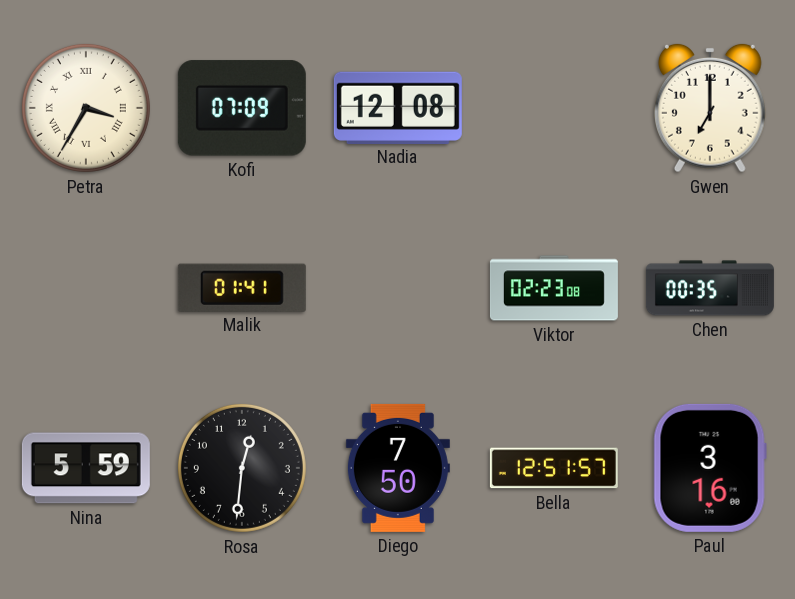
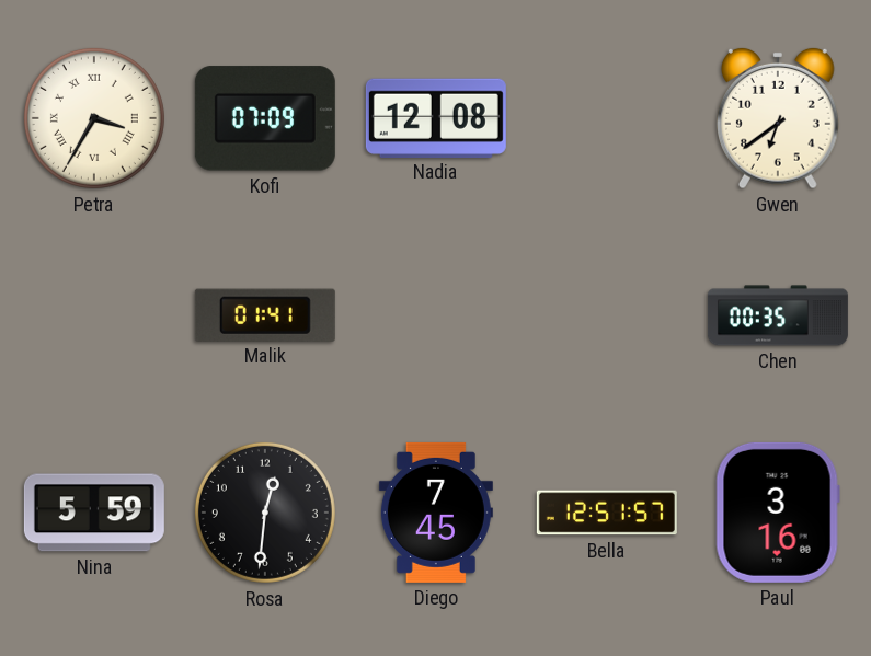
Gwen: 7:00 -> 6:39 (779, 118)
Viktor: 02:23 -> none (554, 288)
Diego: 7:50 -> 7:45 (436, 513)
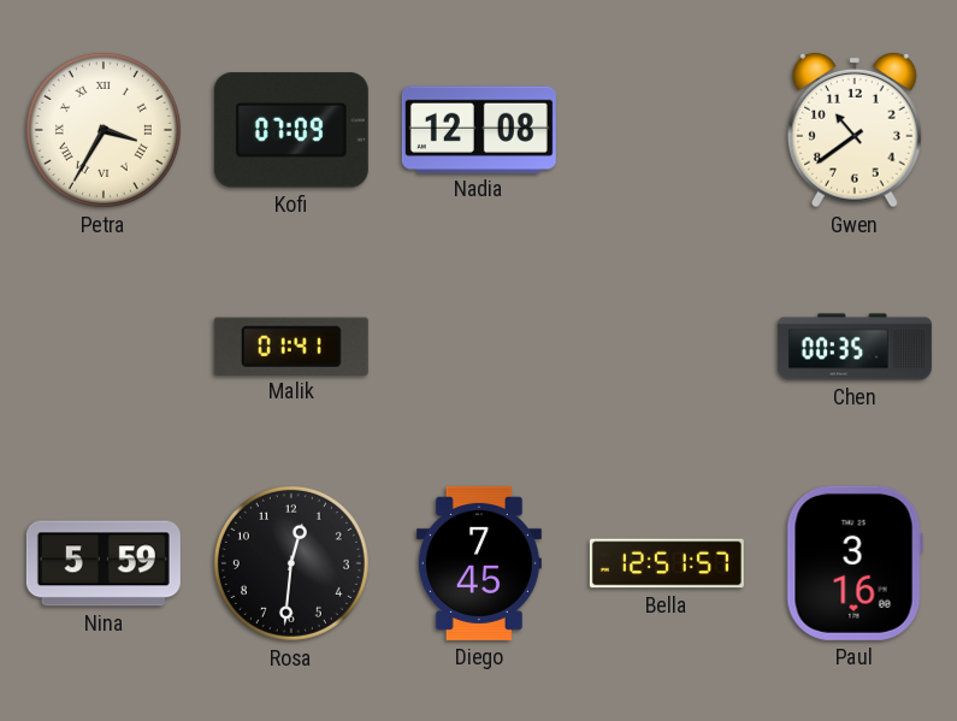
Gwen: 6:39 -> 10:39 (856, 130)
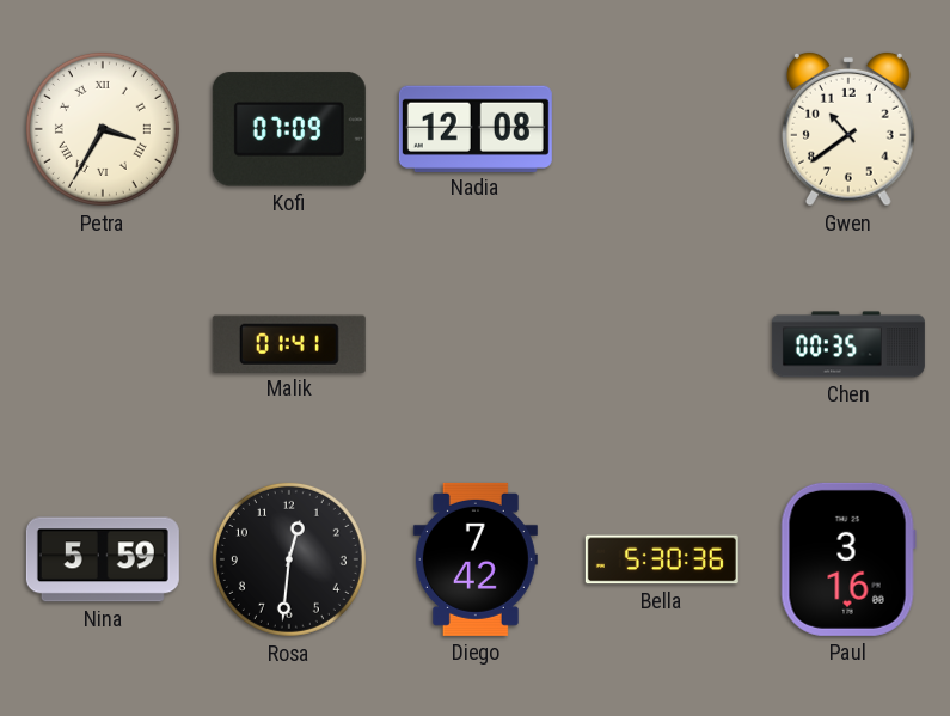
Diego: 7:45 -> 7:42 (476, 559)
Bella: 12:51 -> 5:30 (662, 559)
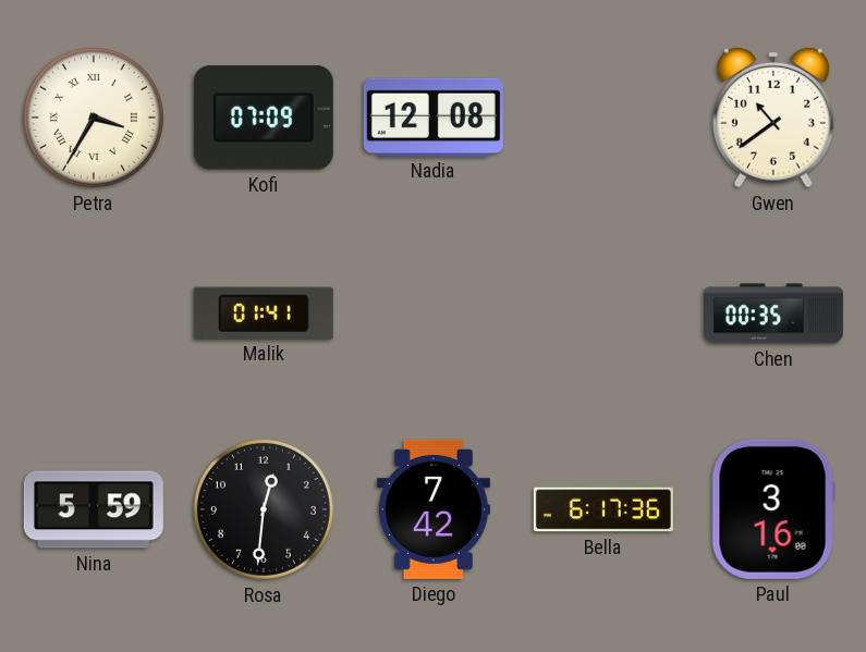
Bella: 5:30 -> 6:17 (603, 509)
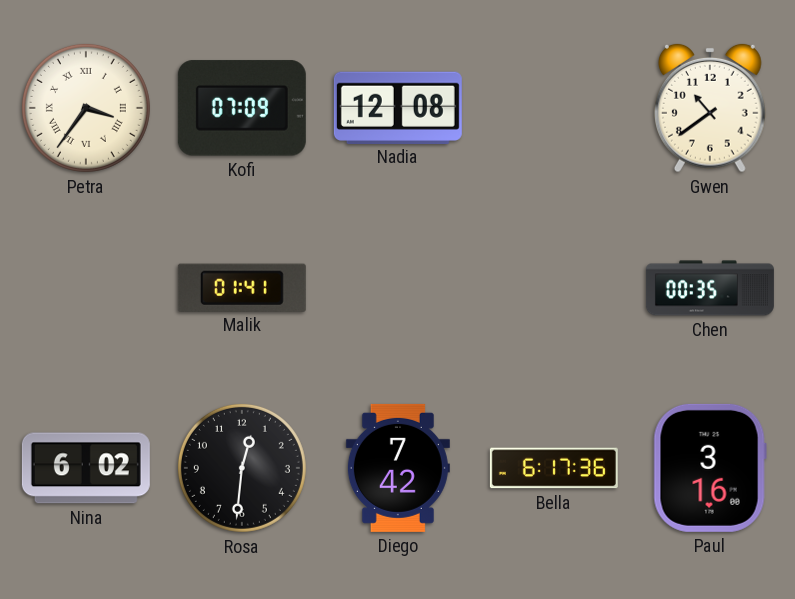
Petra: 3:35 -> 3:36 (86, 108)
Nina: 5:59 -> 6:02 (86, 468)
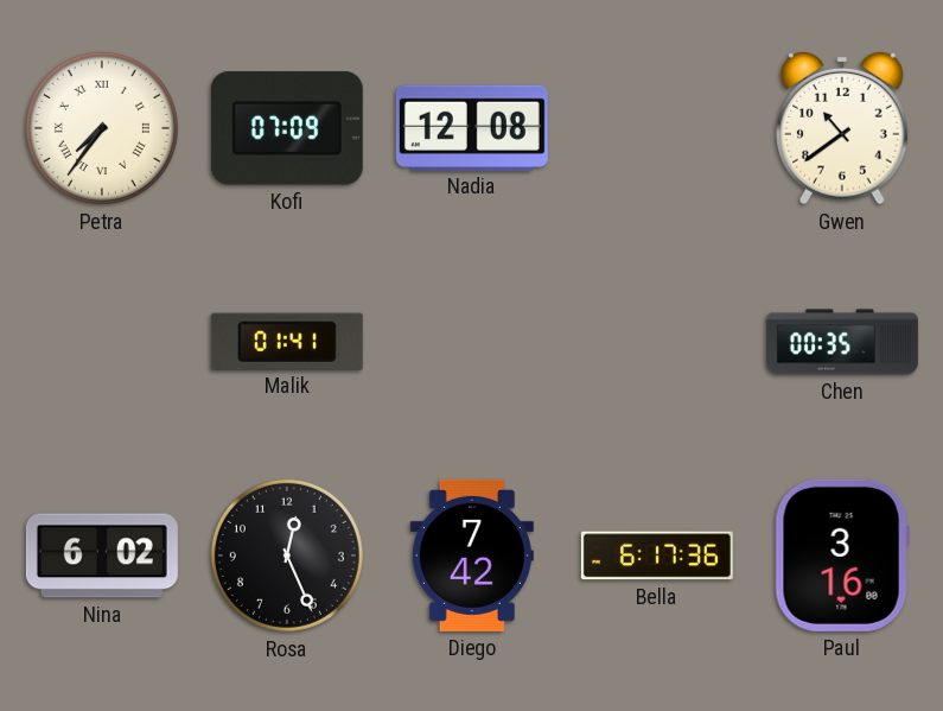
Petra: 3:36 -> 7:36 (102, 128)
Rosa: 12:31 -> 12:26 (287, 556)
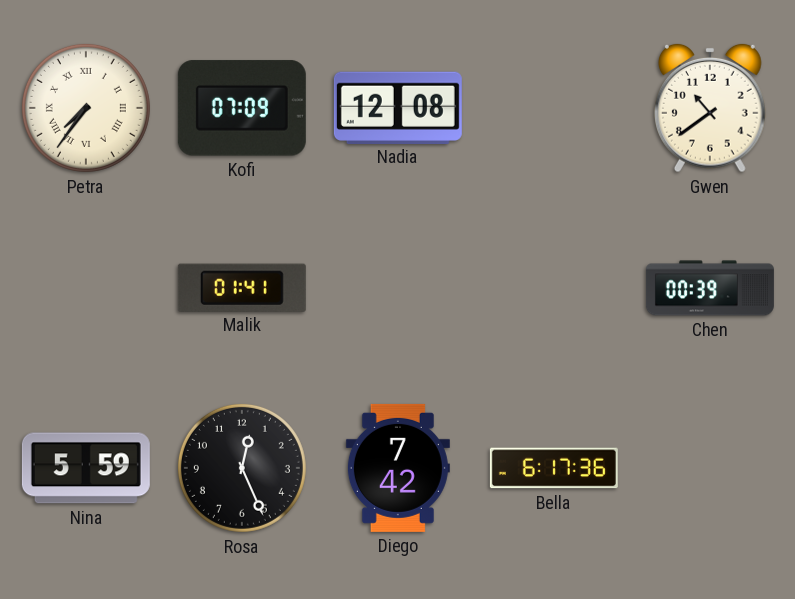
Chen: 00:35 -> 00:39 (710, 288)
Nina: 6:02 -> 5:59 (86, 468)
Paul: 3:16 -> none (842, 556)
